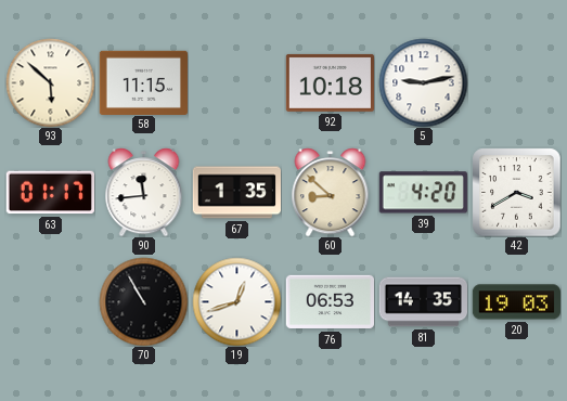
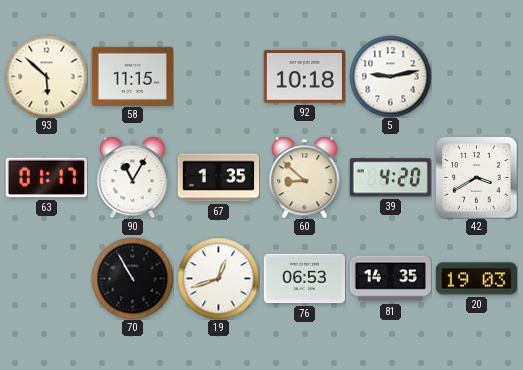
90: 11:44 -> 11:05 (133, 177)
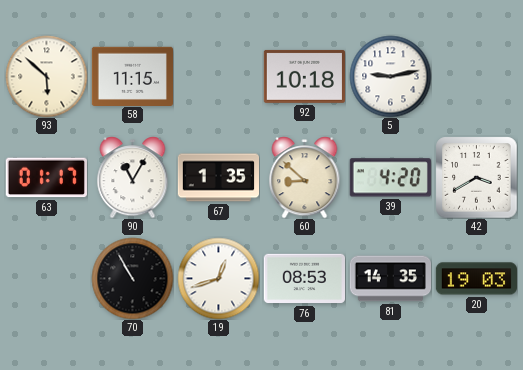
76: 06:53 -> 08:53 (304, 279)
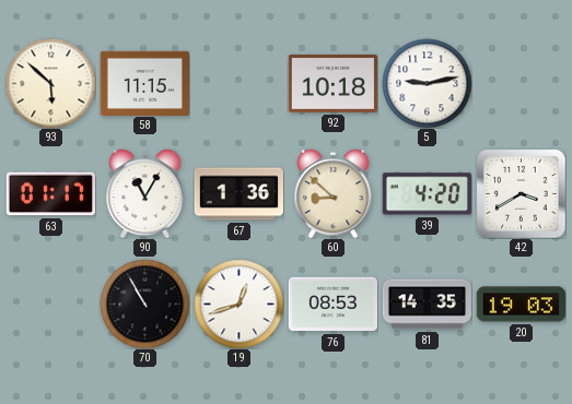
67: 1:35 -> 1:36 (238, 194)
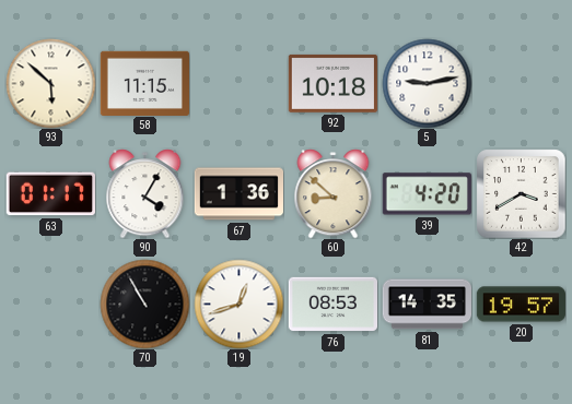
90: 11:05 -> 4:05 (145, 193)
20: 19:03 -> 19:57 (521, 305)
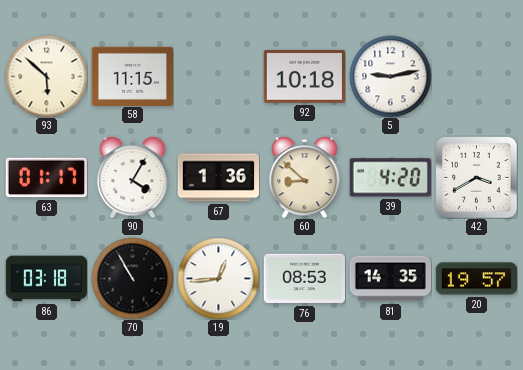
86: none -> 03:18 (46, 279)
19: 12:42 -> 12:44 (218, 278)
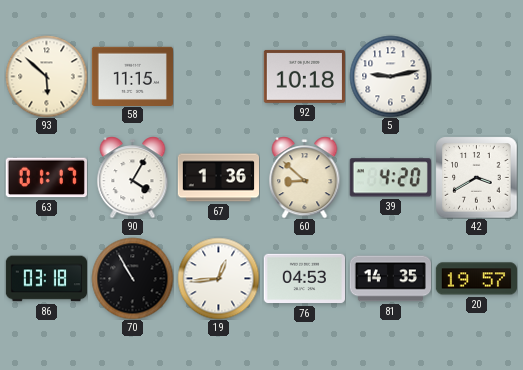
76: 08:53 -> 04:53 (304, 279)
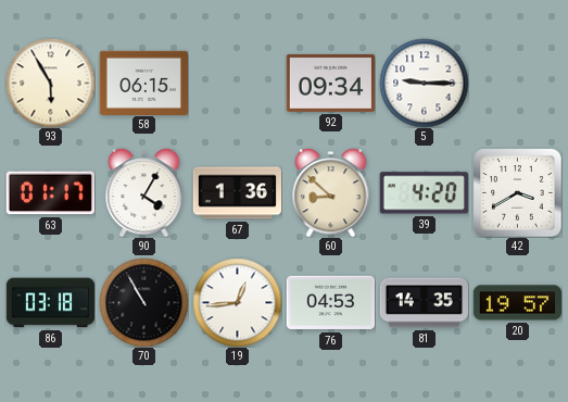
93: 5:52 -> 5:55 (50, 83)
58: 11:15 -> 06:15 (143, 83)
92: 10:18 -> 09:34 (330, 83)
5: 9:13 -> 9:15 (424, 83)
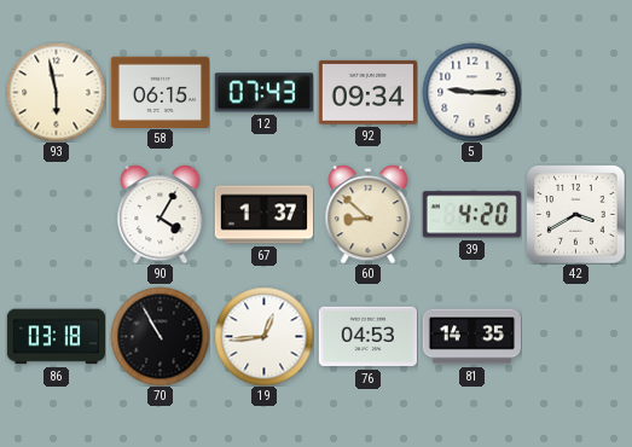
93: 5:55 -> 5:58 (56, 92)
12: none -> 07:43 (263, 93)
63: 01:17 -> none (50, 193)
67: 1:36 -> 1:37 (263, 215)
20: 19:57 -> none (517, 303)
